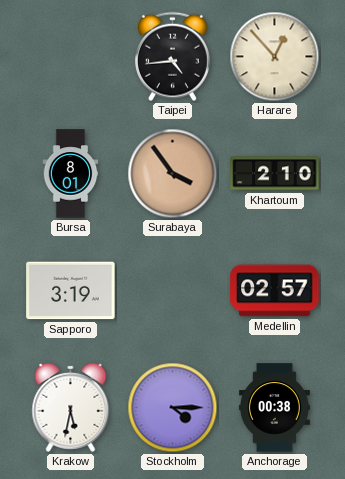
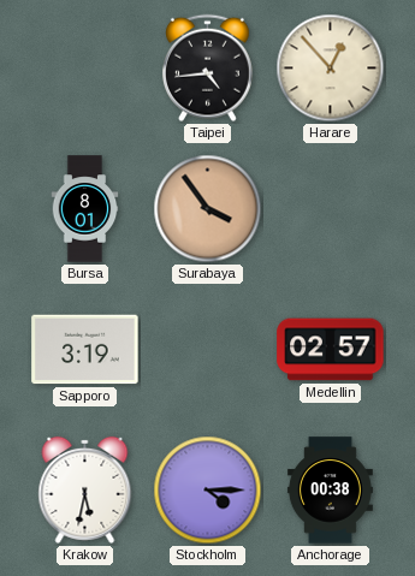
Khartoum: 2:10 -> none (275, 174)
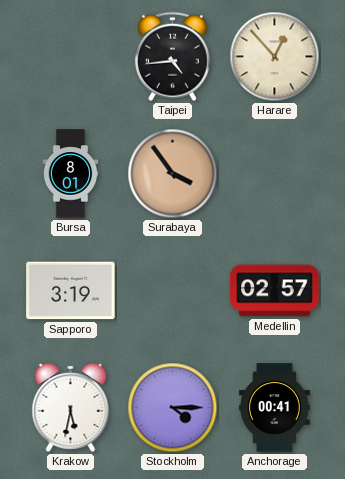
Anchorage: 00:38 -> 00:41 (274, 408)
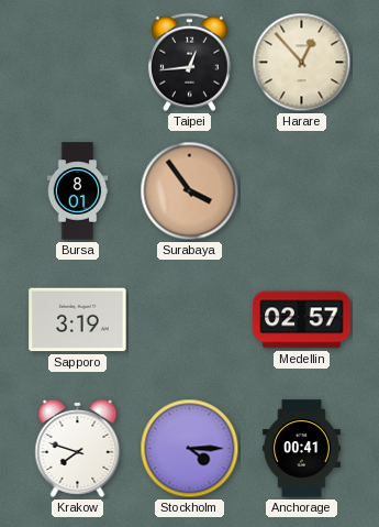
Taipei: 4:44 -> 12:44 (189, 63)
Krakow: 5:32 -> 7:48 (78, 448)
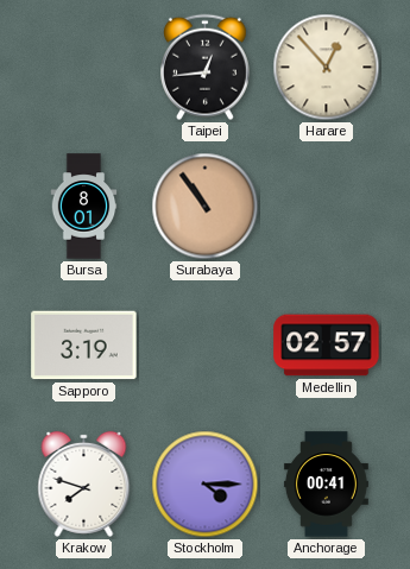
Surabaya: 3:54 -> 10:54 (206, 207)
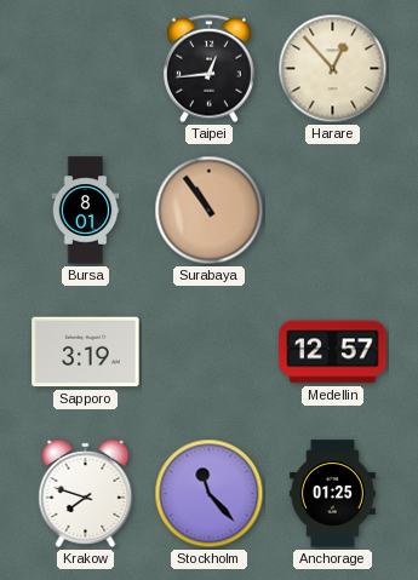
Medellin: 02:57 -> 12:57 (333, 352)
Stockholm: 4:15 -> 11:23 (210, 494)
Anchorage: 00:41 -> 01:25 (332, 494)
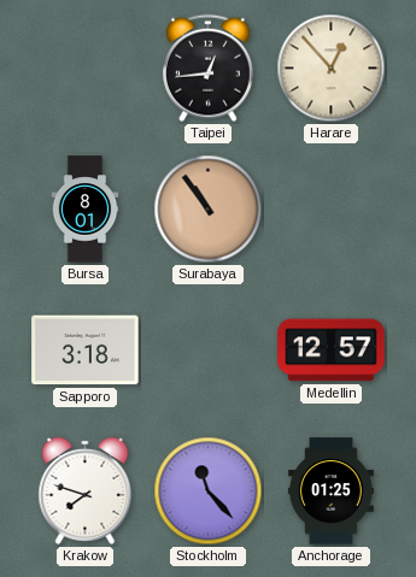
Sapporo: 3:19 -> 3:18 (86, 351)
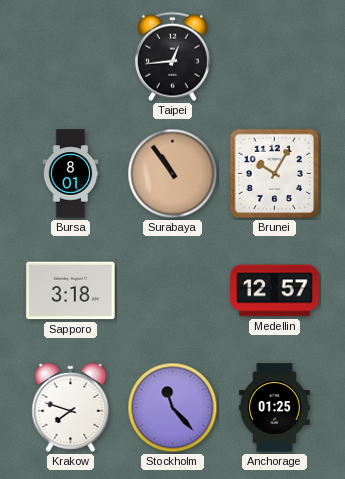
Harare: 12:53 -> none (332, 69)
Brunei: none -> 10:05 (275, 174)
